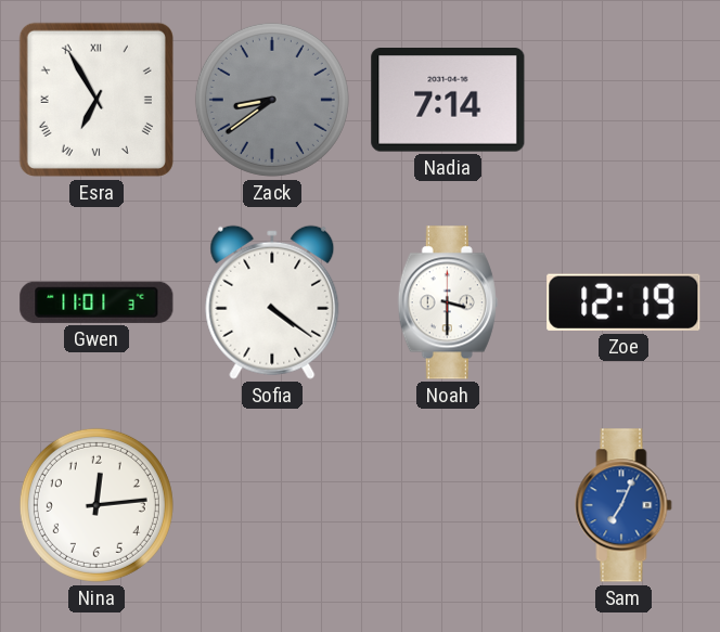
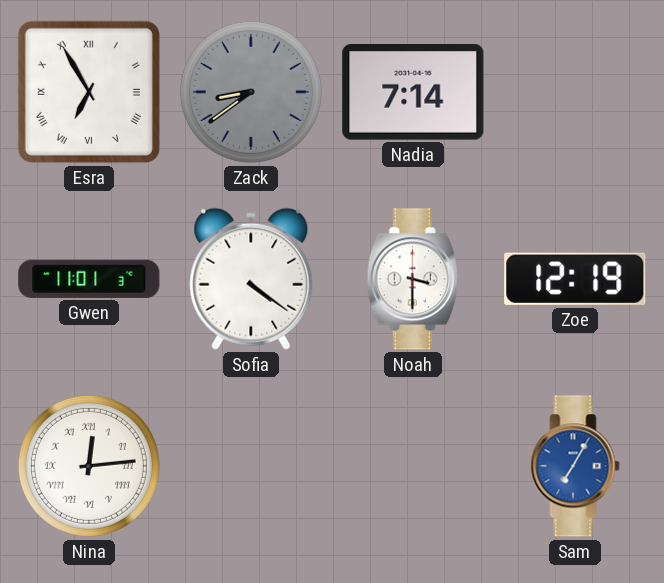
Nina numerals: Arabic -> Roman (89, 466)
Sam: 7:04 -> 7:05 (575, 466)
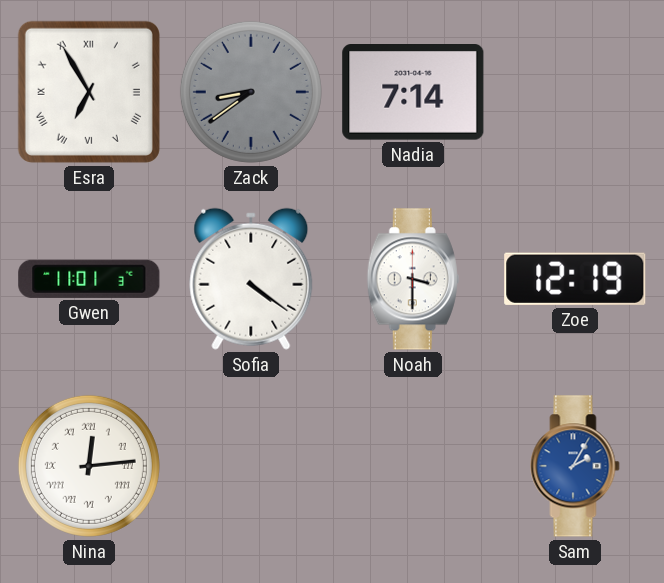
Sam: 7:05 -> 2:05 (575, 466)
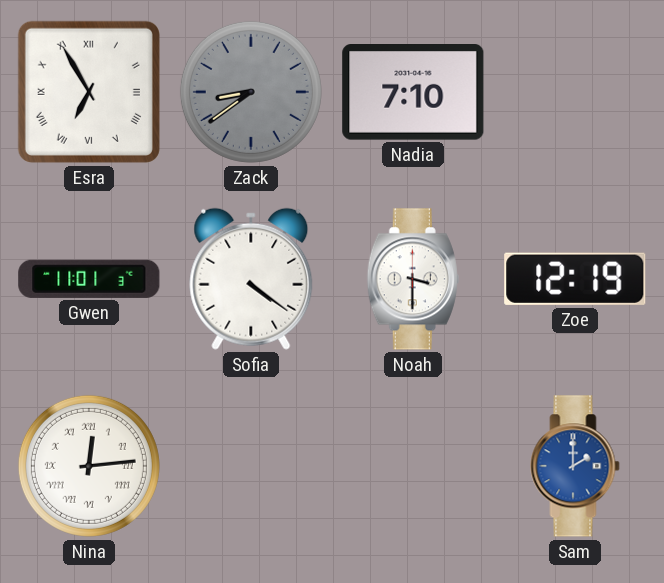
Nadia: 7:14 -> 7:10 (413, 93)
Sam: 2:05 -> 2:00 (575, 466)
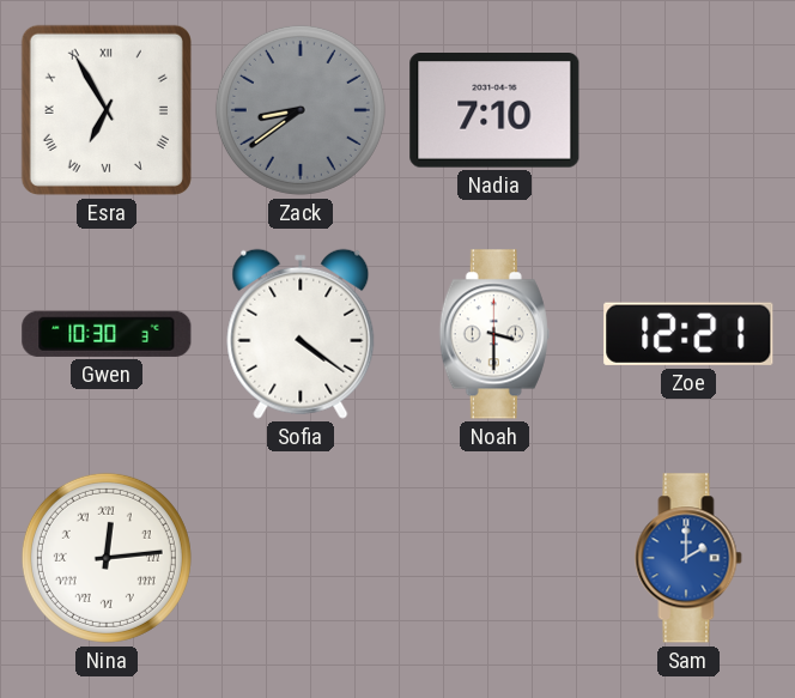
Gwen: 11:01 -> 10:30 (107, 334)
Zoe: 12:19 -> 12:21 (688, 334)
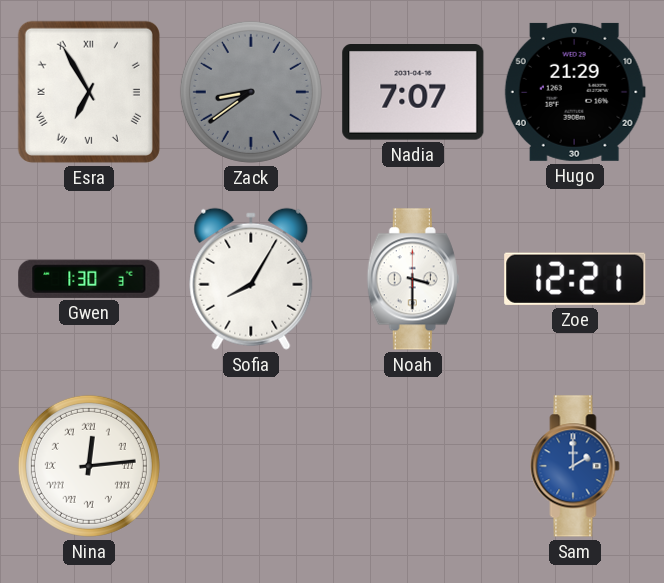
Nadia: 7:10 -> 7:07 (413, 93)
Hugo: none -> 21:29 (575, 92)
Gwen: 10:30 -> 1:30 (89, 279)
Sofia: 4:21 -> 8:05 (251, 279)
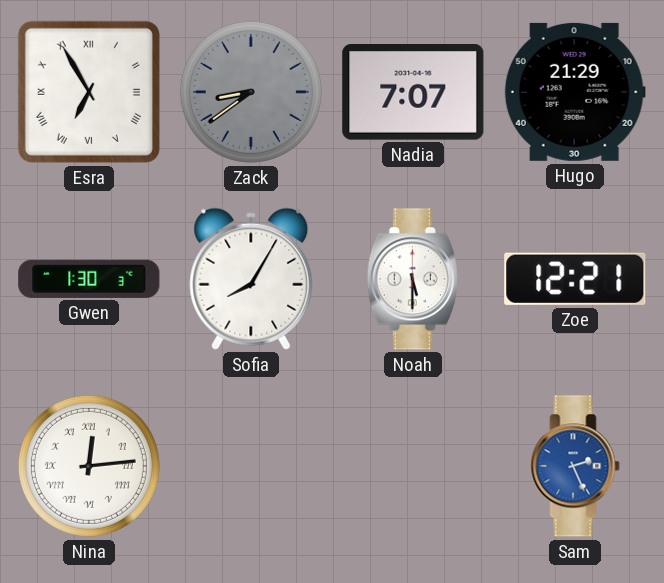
Noah: 3:30 -> 5:30 (413, 279)
Sam: 2:00 -> 2:26 (575, 466)
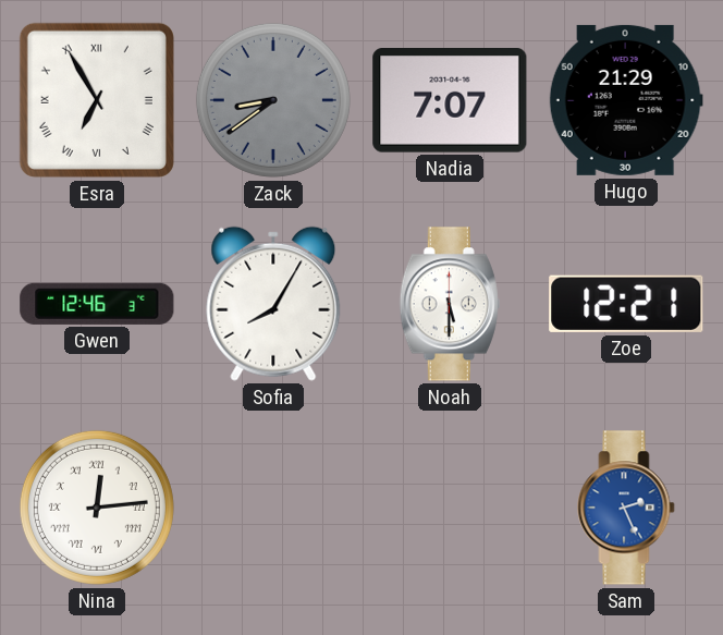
Gwen: 1:30 -> 12:46 (97, 304)
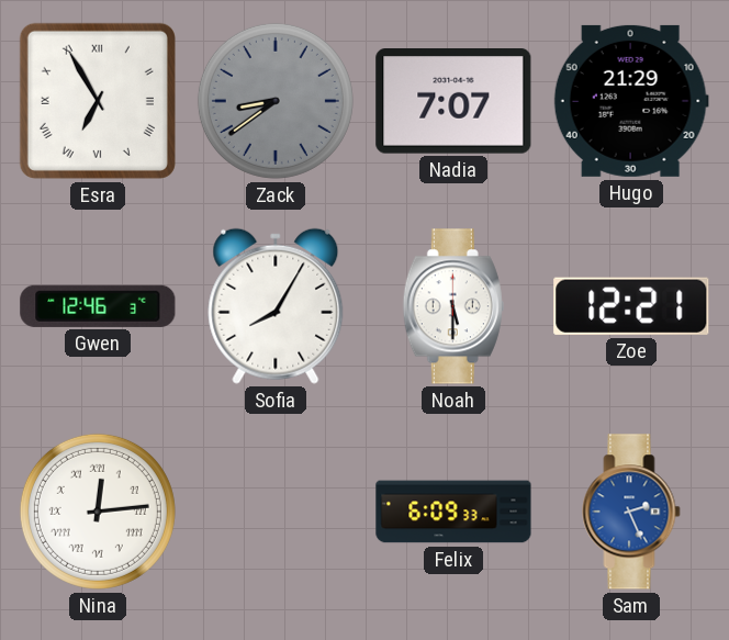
Felix: none -> 6:09 (453, 512)
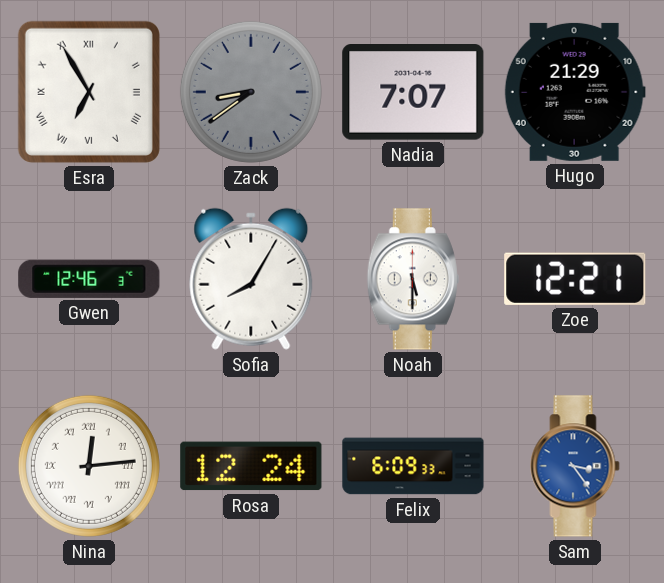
Rosa: none -> 12:24 (251, 466)
Sam: 2:26 -> 3:24 (575, 466)
